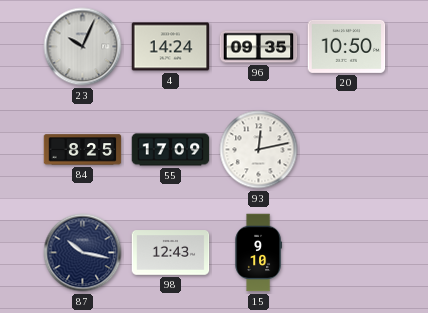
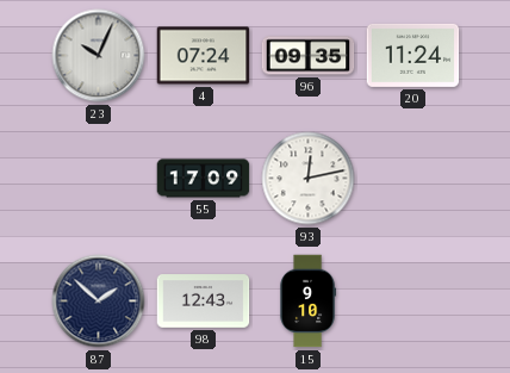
4: 14:24 -> 07:24 (204, 56)
20: 10:50 -> 11:24 (413, 55)
84: 8:25 -> none (83, 150)
87: 10:17 -> 1:52 (99, 301)
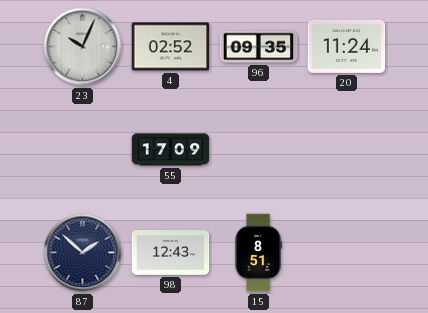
4: 07:24 -> 02:52 (171, 47)
93: 12:13 -> none (309, 179)
15: 9:10 -> 8:51 (258, 253)
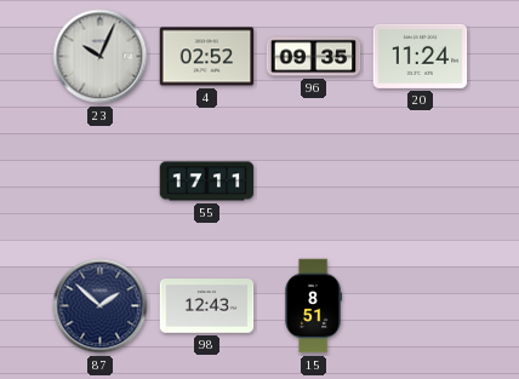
55: 17:09 -> 17:11 (207, 182)
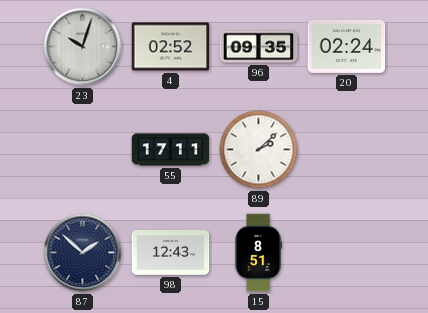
23: 10:04 -> 10:03 (83, 47)
20: 11:24 -> 02:24 (347, 46)
89: none -> 2:08 (259, 150)
